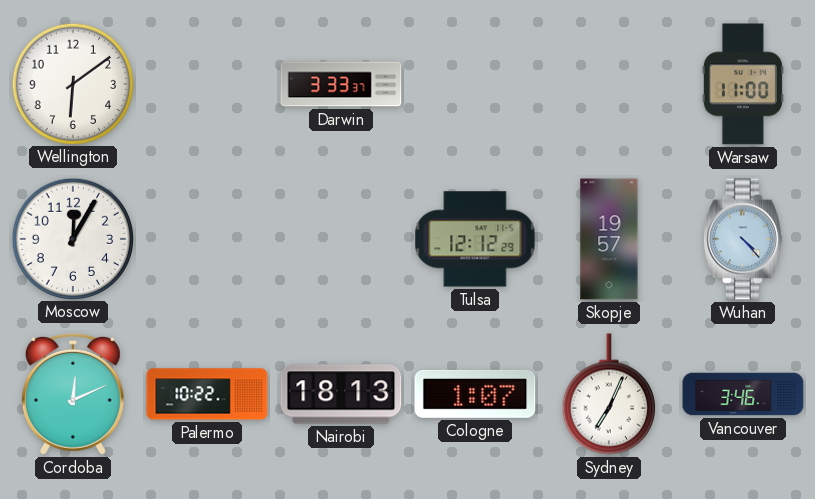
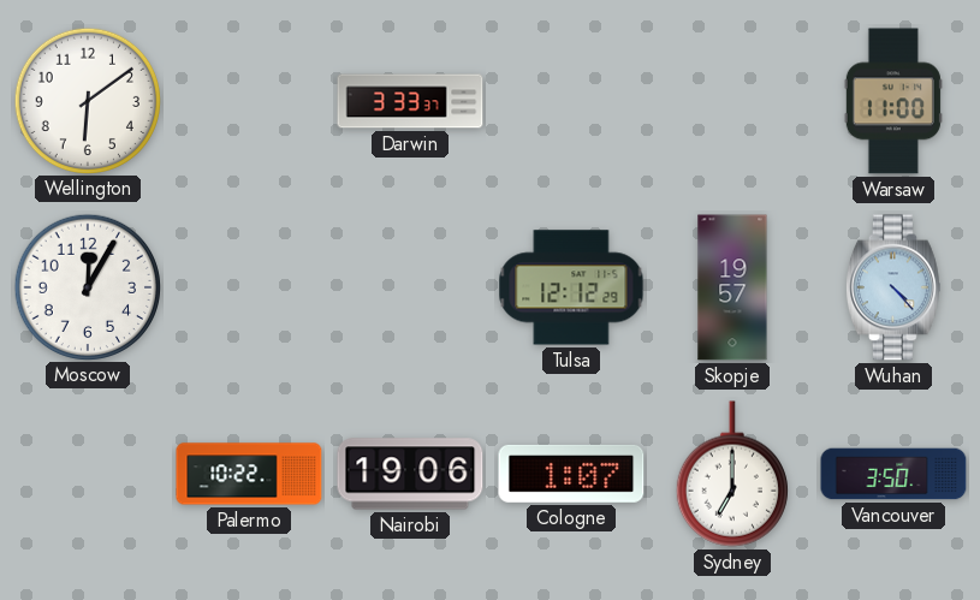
Cordoba: 12:11 -> none (73, 394)
Nairobi: 18:13 -> 19:06 (410, 474)
Sydney: 7:04 -> 7:00 (732, 474)
Vancouver: 3:46 -> 3:50 (893, 474)
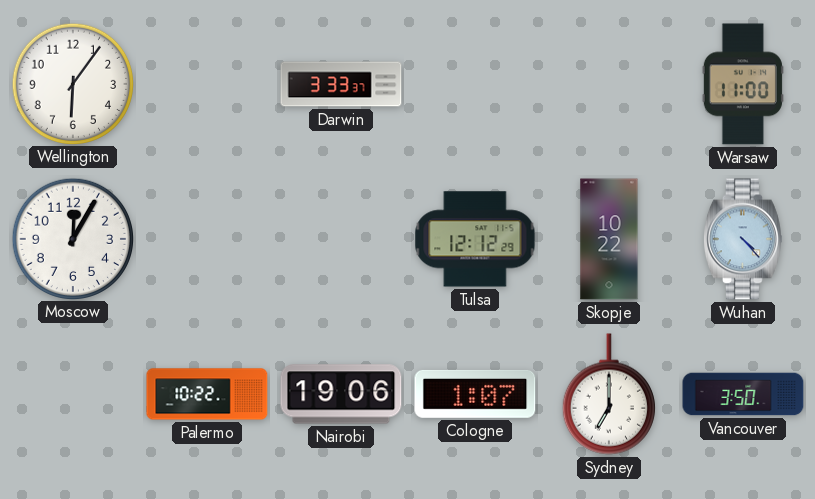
Wellington: 6:09 -> 6:06 (72, 83)
Skopje: 19:57 -> 10:22 (609, 239)
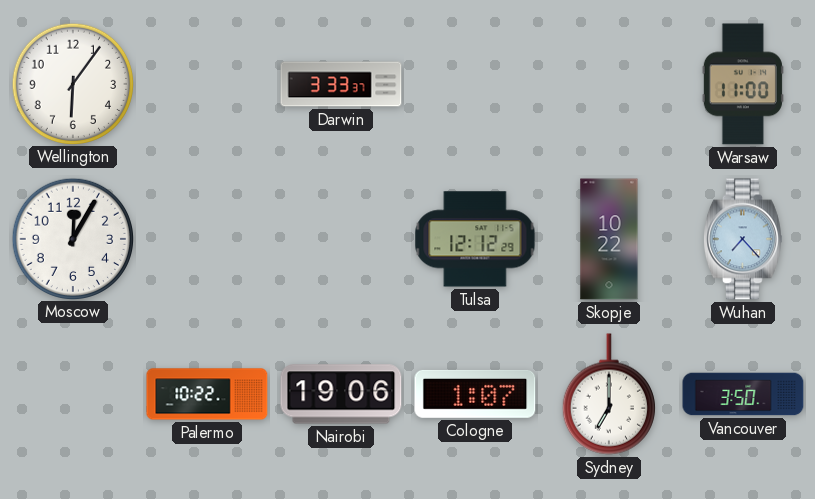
Wuhan: 4:23 -> 7:23 (744, 239)
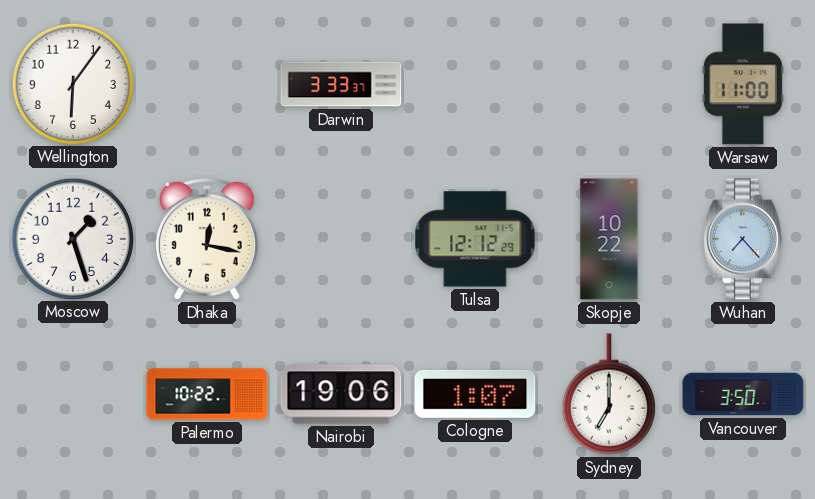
Moscow: 12:05 -> 1:27 (72, 238)
Dhaka: none -> 12:17 (207, 239)
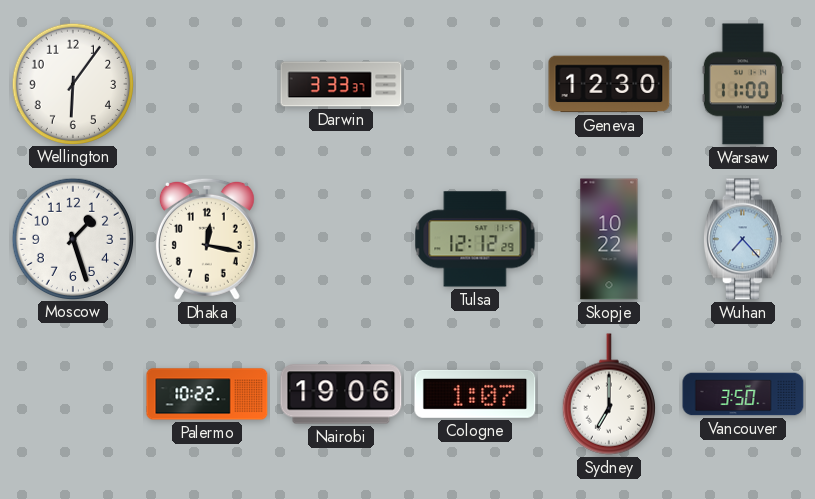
Geneva: none -> 12:30 (609, 84)
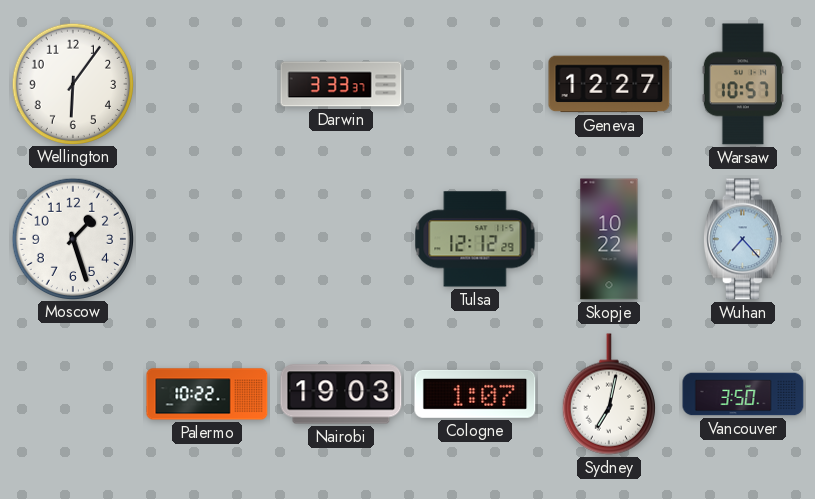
Geneva: 12:30 -> 12:27 (609, 84)
Warsaw: 11:00 -> 10:57 (743, 84)
Dhaka: 12:17 -> none (207, 239)
Nairobi: 19:06 -> 19:03 (341, 394)
Sydney: 7:00 -> 7:02 (609, 394)
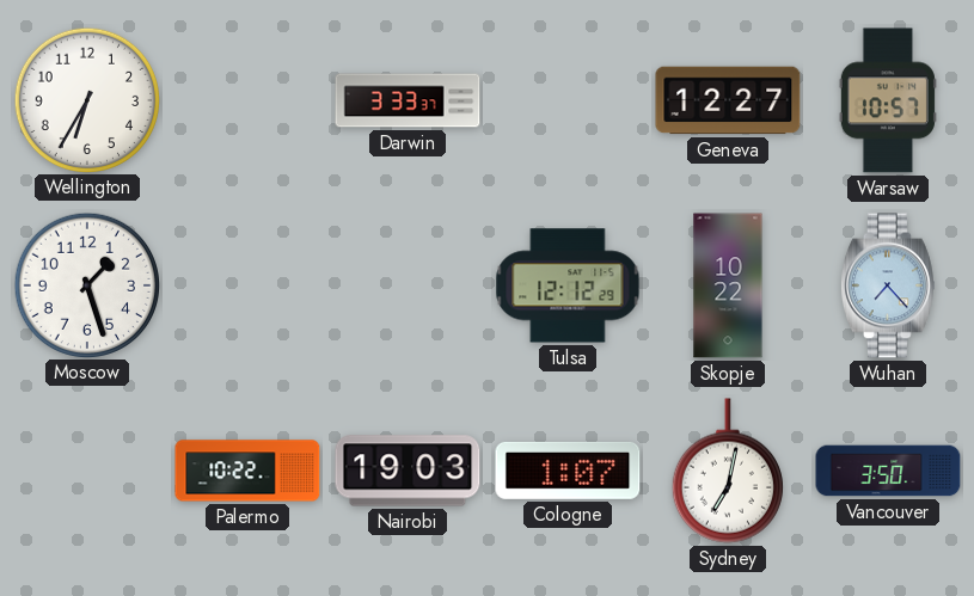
Wellington: 6:06 -> 6:35 (86, 99)
